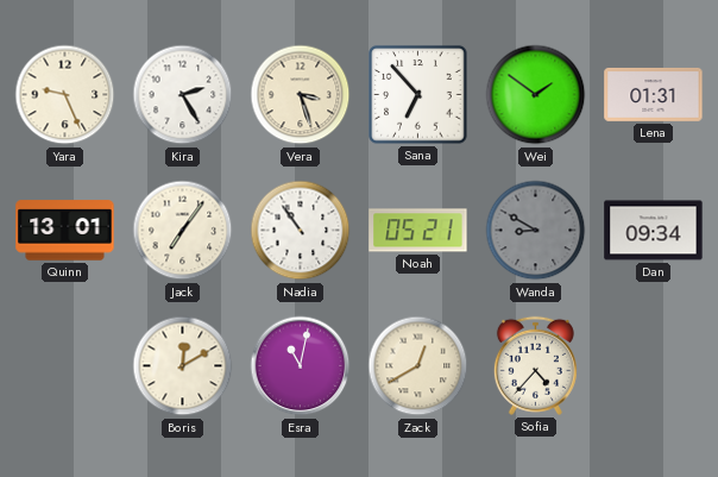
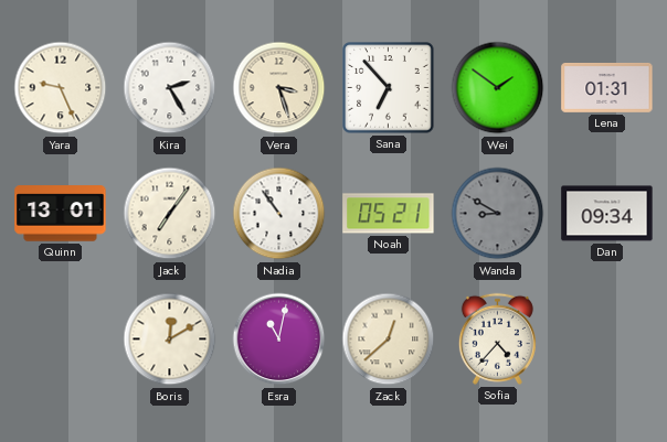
Zack: 12:40 -> 12:38 (389, 339)
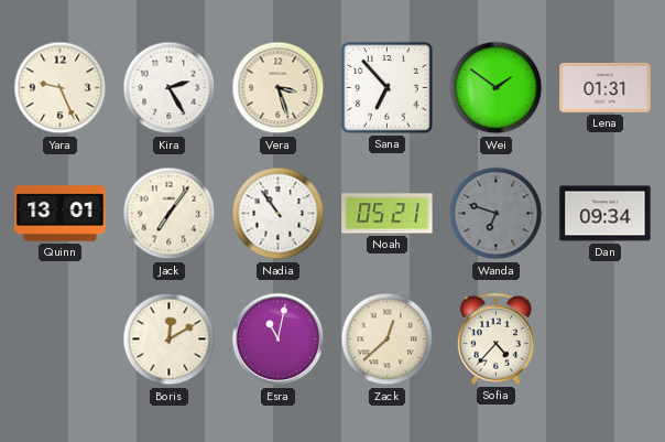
Wanda: 8:50 -> 6:48 (497, 214)
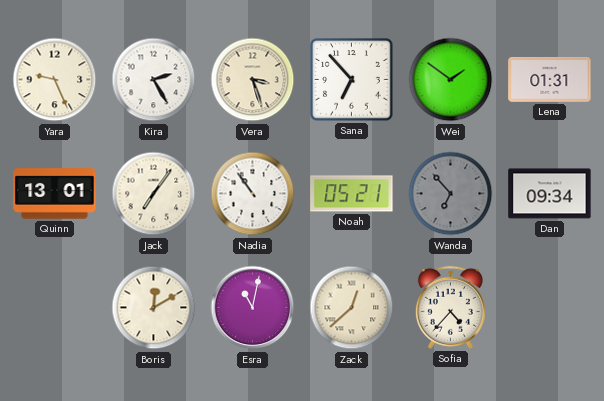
Wanda: 6:48 -> 6:53 (451, 194)
